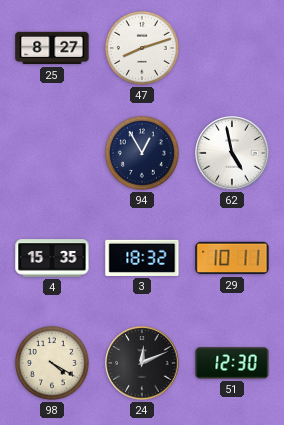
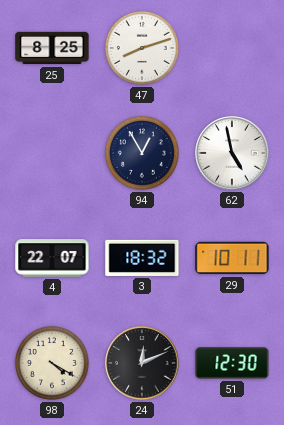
25: 8:27 -> 8:25 (52, 48)
4: 15:35 -> 22:07 (52, 258)
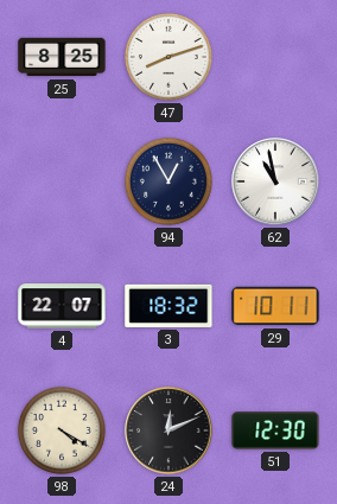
62: 4:58 -> 10:58 (275, 181)
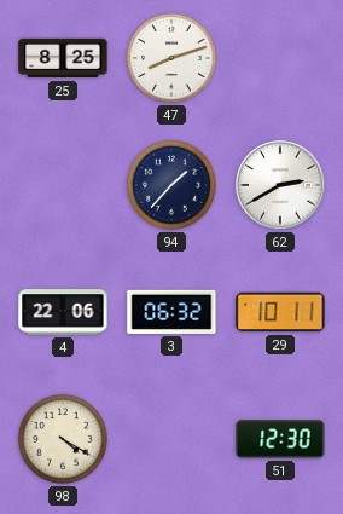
94: 12:55 -> 1:37 (171, 185)
62: 10:58 -> 2:40 (280, 185)
4: 22:07 -> 22:06 (63, 312)
3: 18:32 -> 06:32 (171, 312)
24: 12:11 -> none (168, 430)
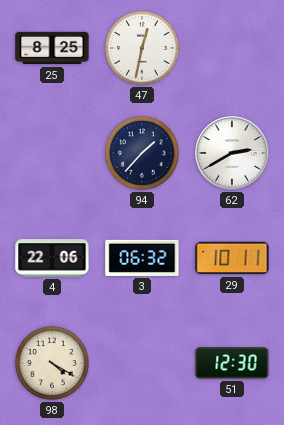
47: 8:12 -> 12:32 (142, 48)
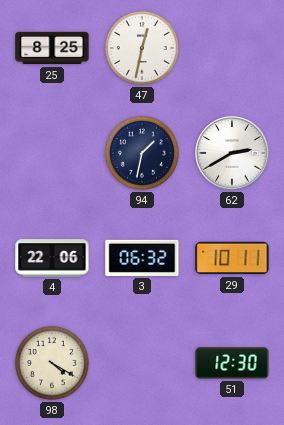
94: 1:37 -> 1:32 (142, 153)
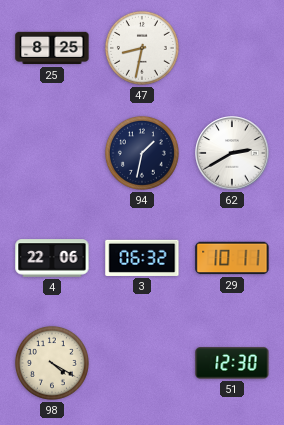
47: 12:32 -> 8:32 (142, 48)
